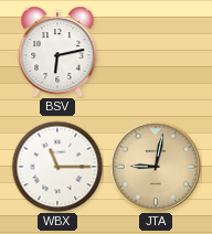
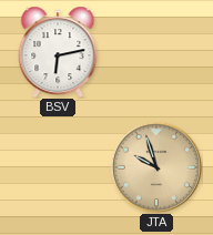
WBX: 11:15 -> none (57, 167)
JTA: 9:02 -> 9:57 (156, 167)
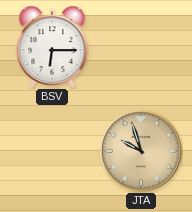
BSV: 6:13 -> 6:15 (52, 47)
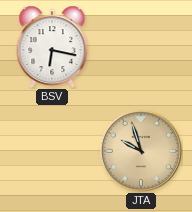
BSV: 6:15 -> 6:17 (52, 47)
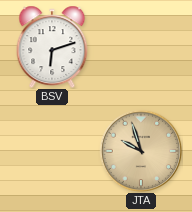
BSV: 6:17 -> 6:12 (52, 47)
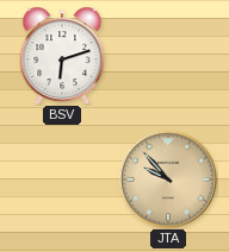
JTA: 9:57 -> 9:53 (168, 179)
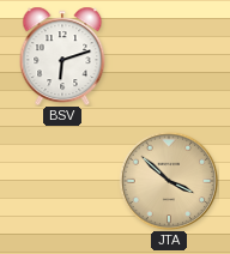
JTA: 9:53 -> 3:52 (169, 181)
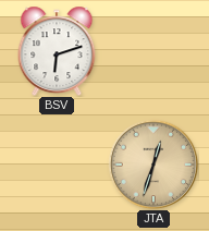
JTA: 3:52 -> 12:33 (153, 165)
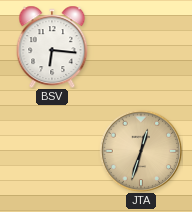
BSV: 6:12 -> 6:16 (52, 47)
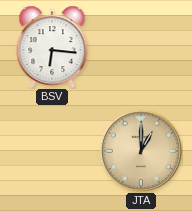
JTA: 12:33 -> 1:00 (141, 151)
